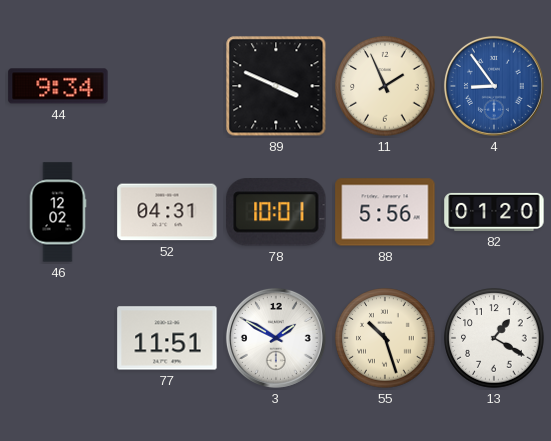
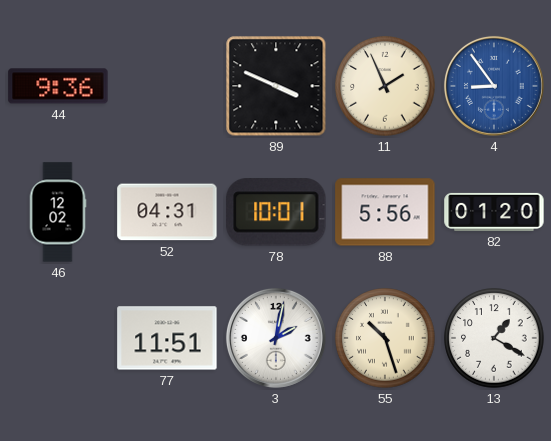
44: 9:34 -> 9:36 (58, 86)
3: 1:50 -> 2:02 (276, 338)
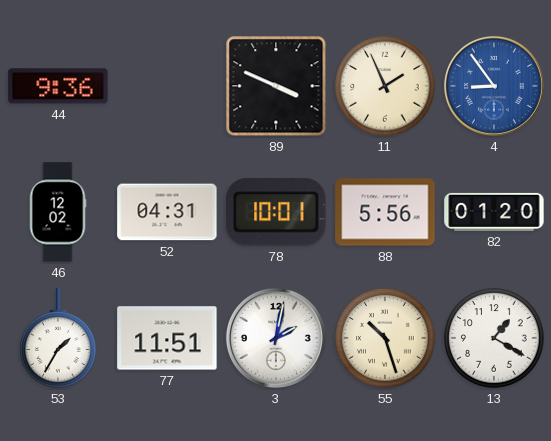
53: none -> 1:35 (58, 338)
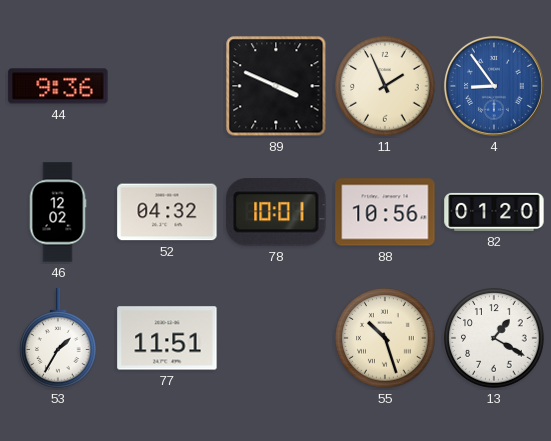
52: 04:31 -> 04:32 (167, 212)
88: 5:56 -> 10:56 (385, 212)
3: 2:02 -> none (276, 338)
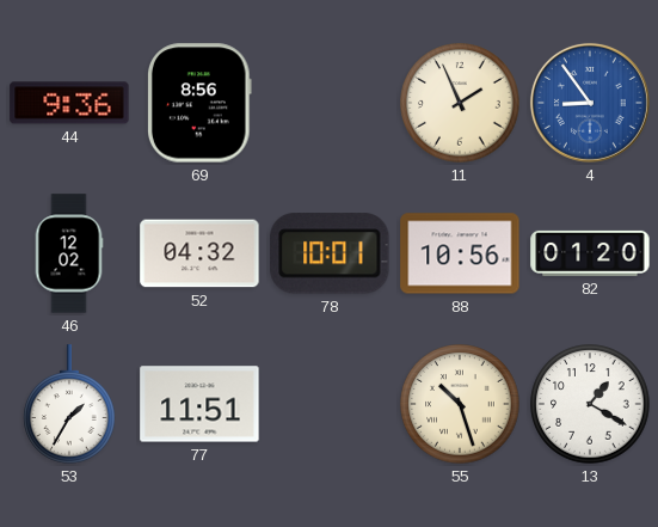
69: none -> 8:56 (199, 103)
89: 3:49 -> none (276, 86)
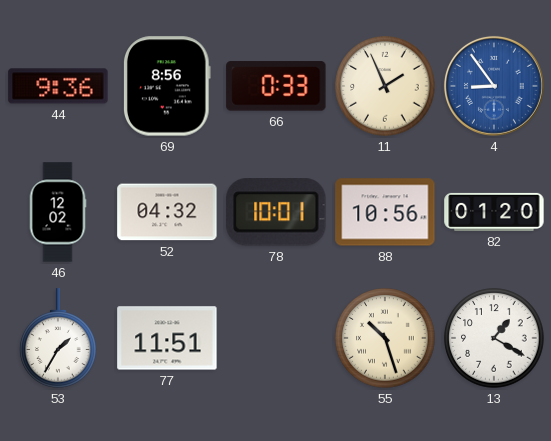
66: none -> 0:33 (276, 86)
